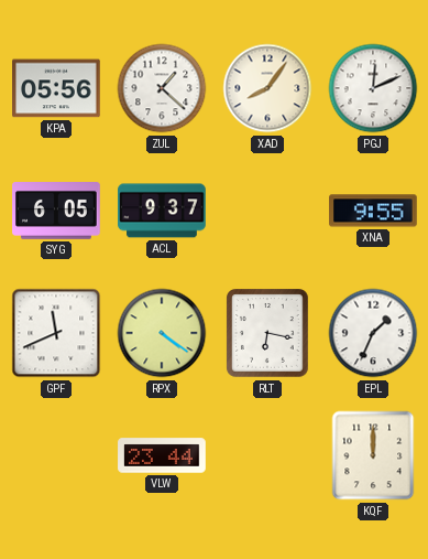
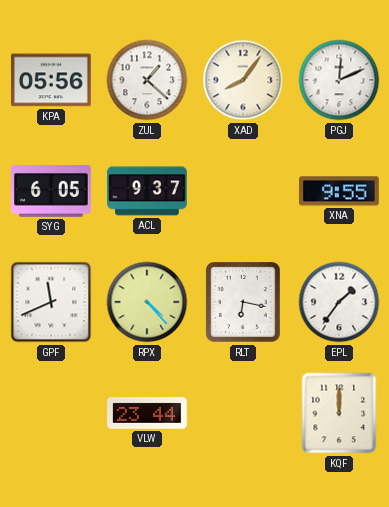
RPX: 4:21 -> 4:23 (147, 302)
EPL: 1:34 -> 1:36 (339, 302)
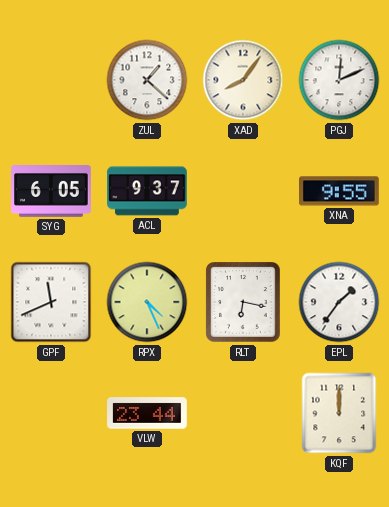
KPA: 05:56 -> none (52, 80)
RPX: 4:23 -> 4:26 (147, 302)
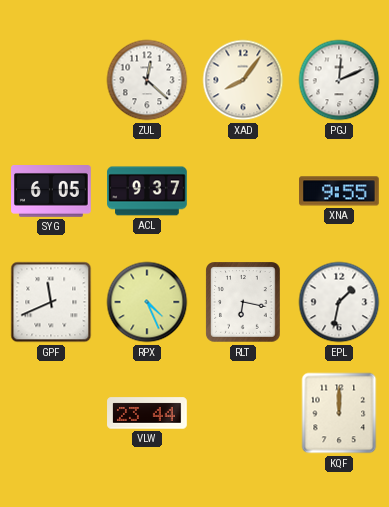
ZUL: 1:22 -> 12:22 (147, 80)
EPL: 1:36 -> 1:32 (339, 302)
